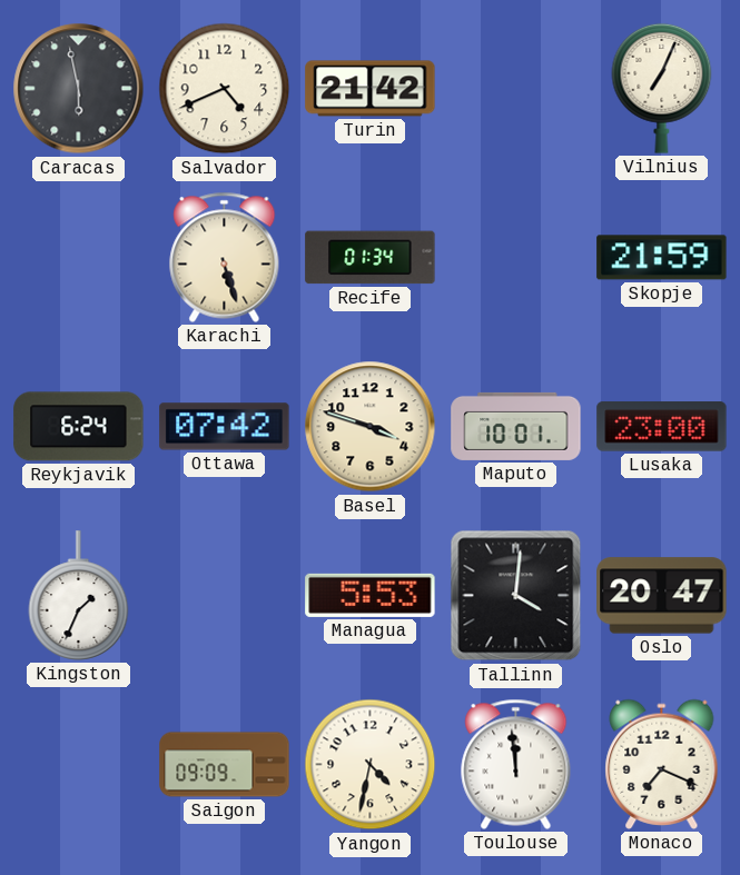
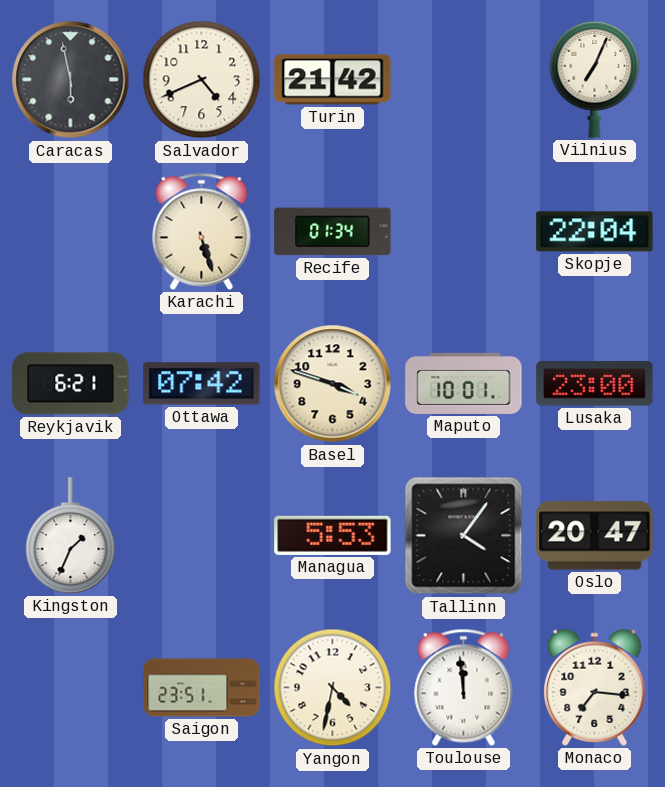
Skopje: 21:59 -> 22:04 (595, 232)
Reykjavik: 6:24 -> 6:21 (71, 384)
Tallinn: 4:01 -> 4:06 (464, 536)
Saigon: 09:09 -> 23:51 (202, 688)
Monaco: 7:19 -> 7:16 (595, 687)
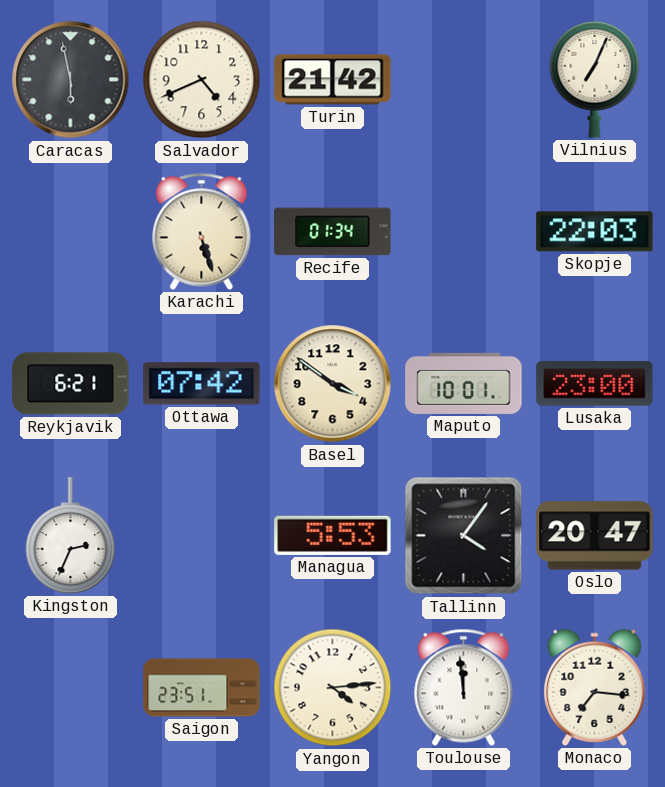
Skopje: 22:04 -> 22:03 (595, 232)
Basel: 3:48 -> 3:51 (333, 384)
Kingston: 1:34 -> 2:34 (71, 536)
Yangon: 4:32 -> 4:14 (333, 688)
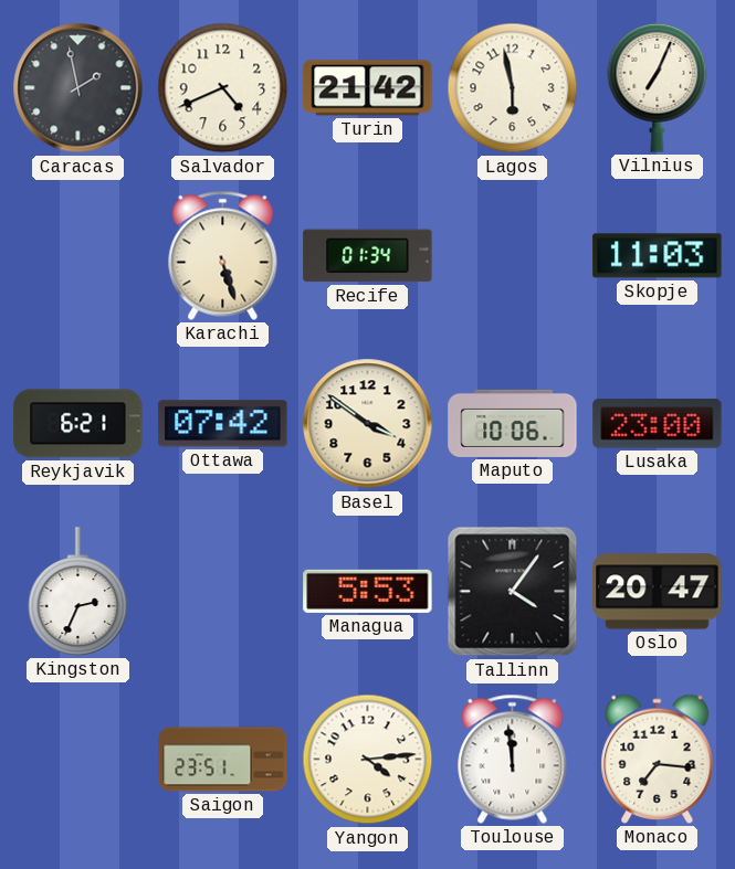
Caracas: 5:58 -> 1:58 (78, 88)
Lagos: none -> 5:58 (513, 88)
Skopje: 22:03 -> 11:03 (658, 256)
Maputo: 10:01 -> 10:06 (513, 423)
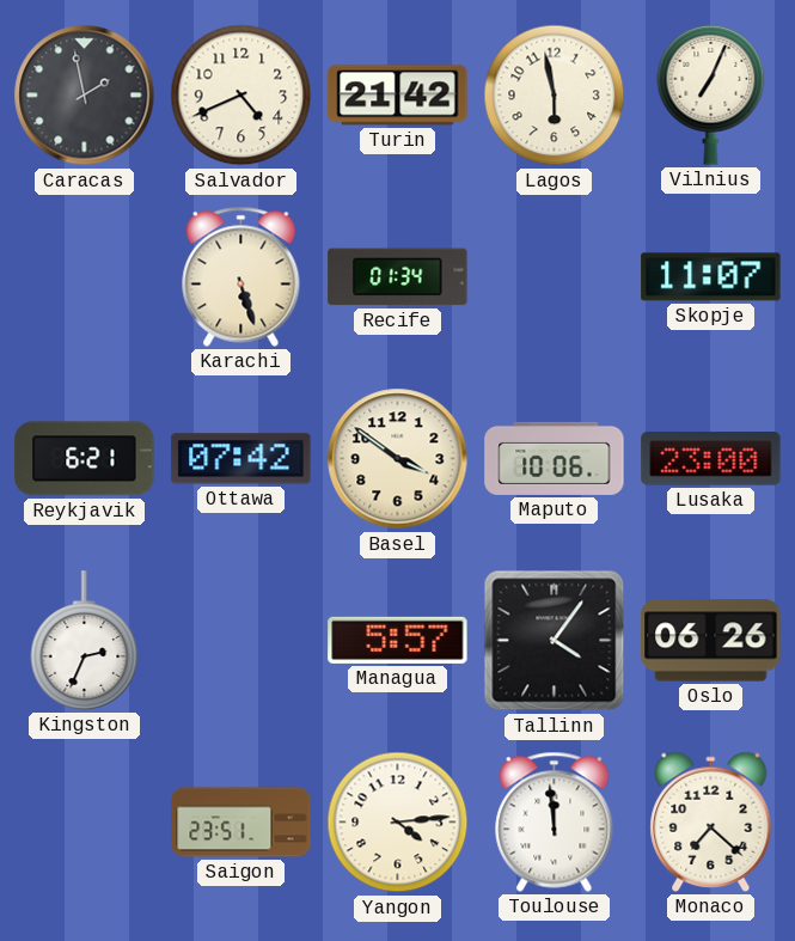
Skopje: 11:03 -> 11:07 (711, 277)
Managua: 5:53 -> 5:57 (398, 640)
Oslo: 20:47 -> 06:26 (711, 641)
Monaco: 7:16 -> 7:22 (711, 821)
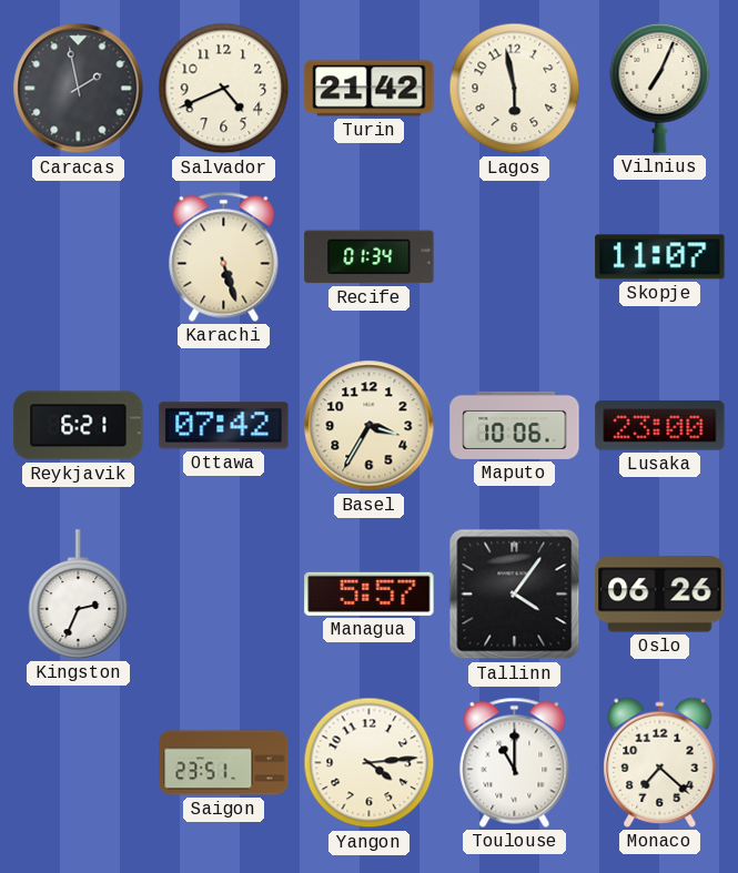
Basel: 3:51 -> 3:35 (370, 426)
Toulouse: 11:59 -> 11:00 (515, 762)
